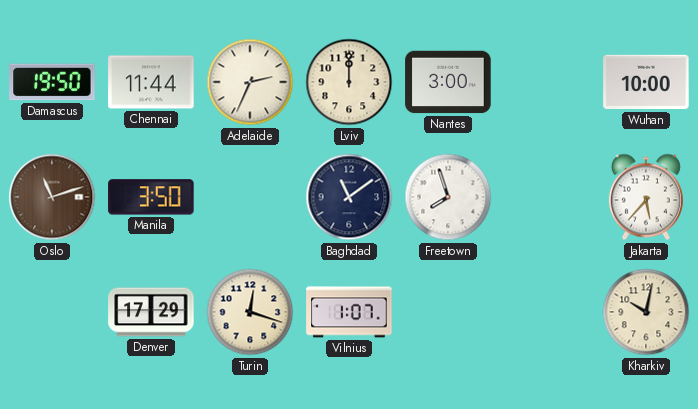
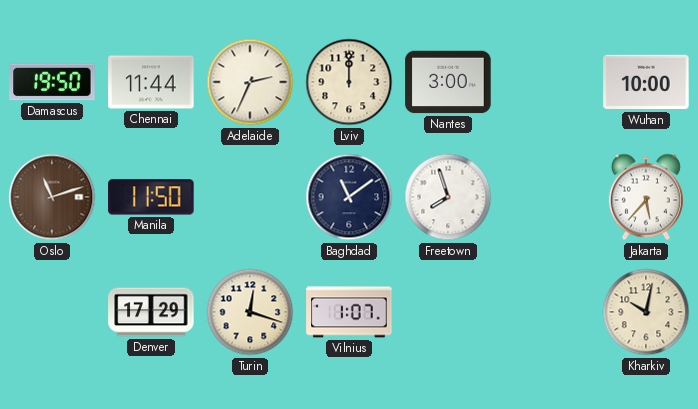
Manila: 3:50 -> 11:50 (151, 197)
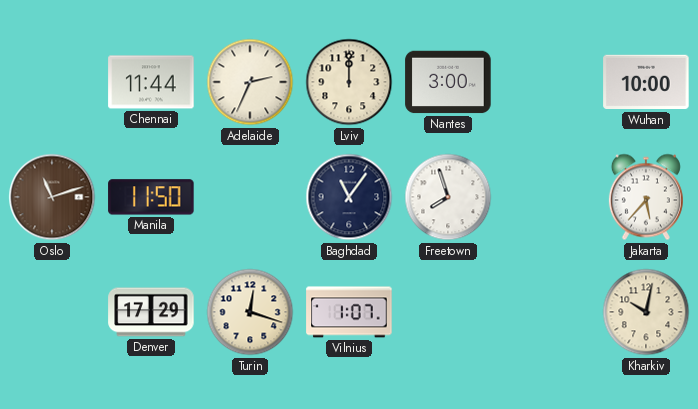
Damascus: 19:50 -> none (52, 82)
Baghdad: 11:09 -> 11:06 (349, 197)
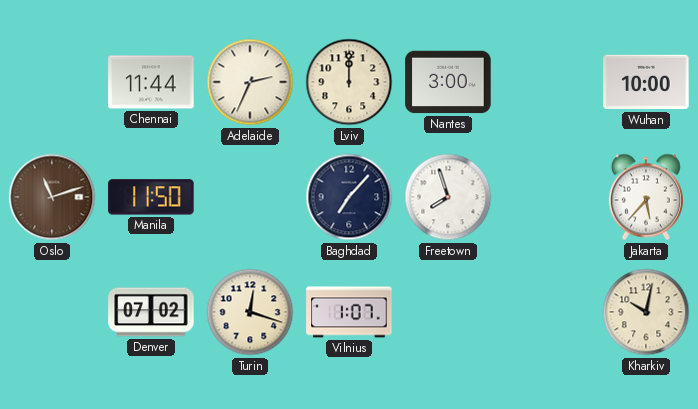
Baghdad: 11:06 -> 7:07 (349, 197)
Denver: 17:29 -> 07:02 (151, 312)
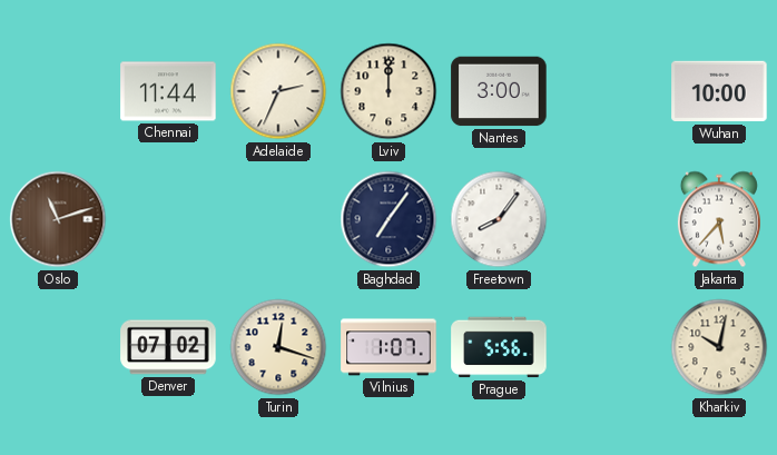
Manila: 11:50 -> none (151, 197)
Baghdad: 7:07 -> 7:06 (389, 219)
Freetown: 7:57 -> 8:06 (499, 219)
Prague: none -> 5:56 (499, 347)
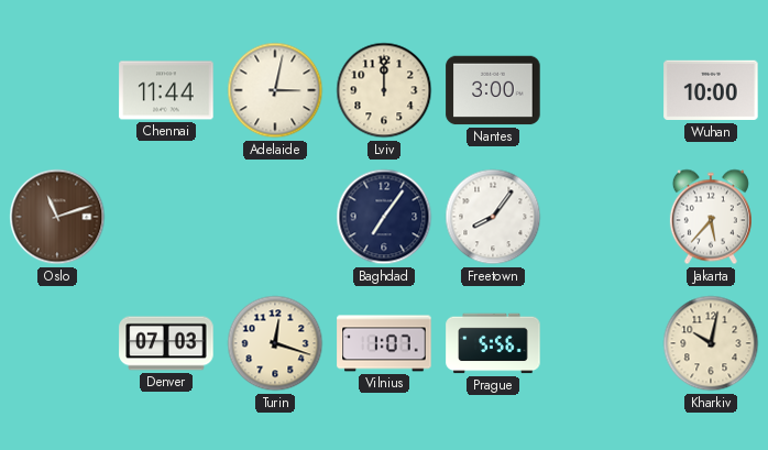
Adelaide: 2:34 -> 3:02 (275, 90)
Denver: 07:02 -> 07:03 (166, 343)
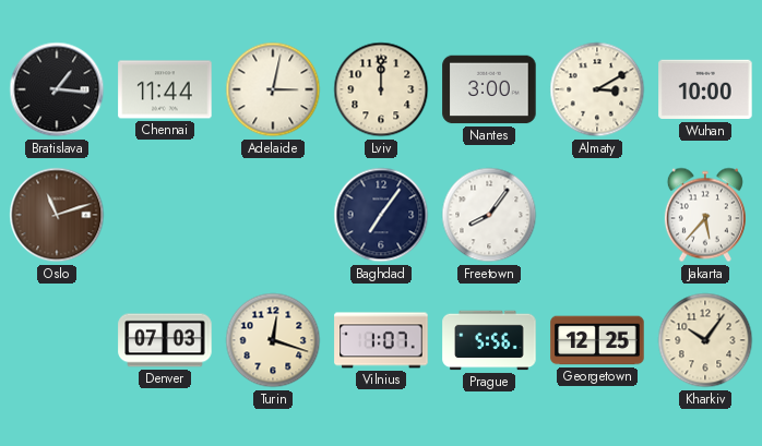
Bratislava: none -> 1:16 (57, 89)
Almaty: none -> 3:10 (597, 89)
Georgetown: none -> 12:25 (597, 340)
Kharkiv: 10:02 -> 10:06 (705, 340)
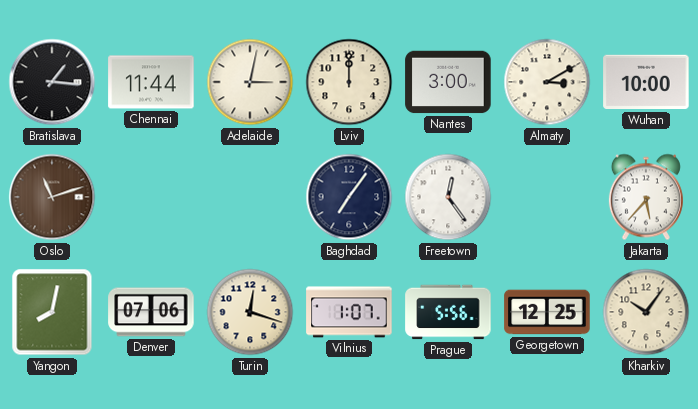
Freetown: 8:06 -> 12:24 (448, 197)
Yangon: none -> 8:02 (52, 312)
Denver: 07:03 -> 07:06 (151, 312)
